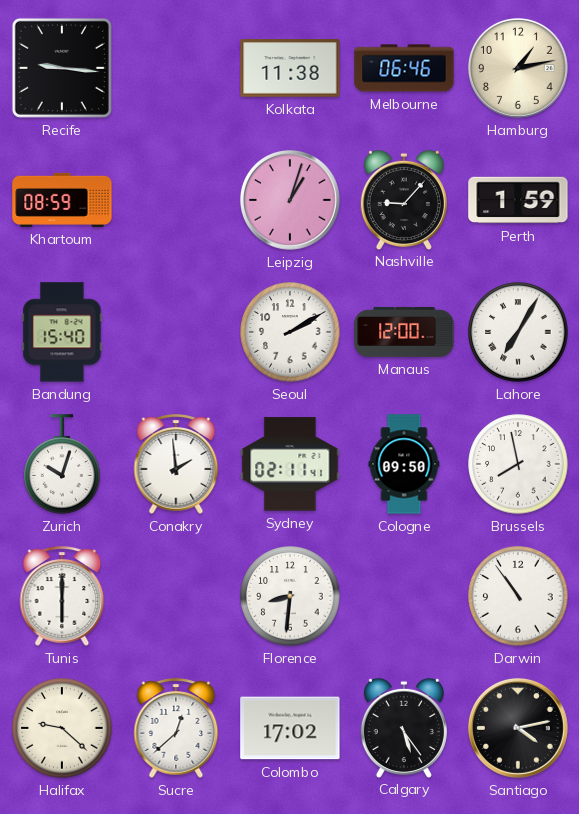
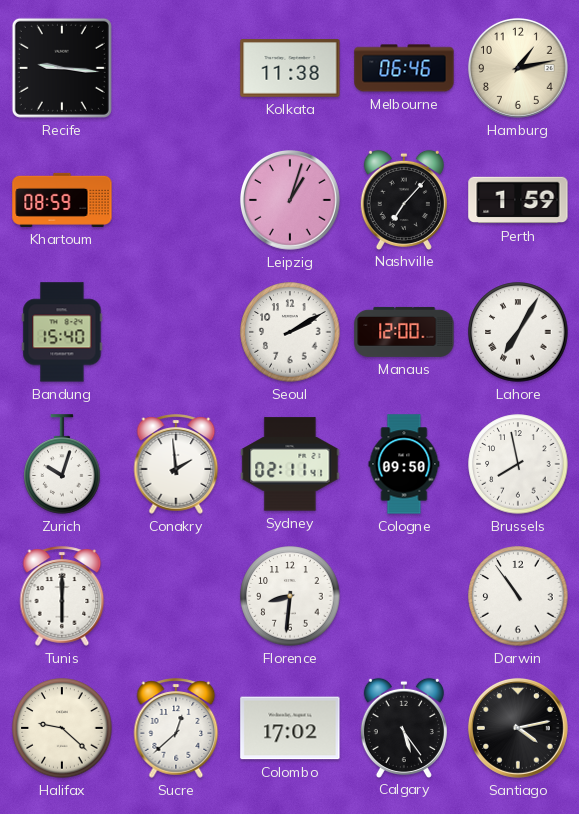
Nashville: 9:07 -> 7:07 (404, 199)
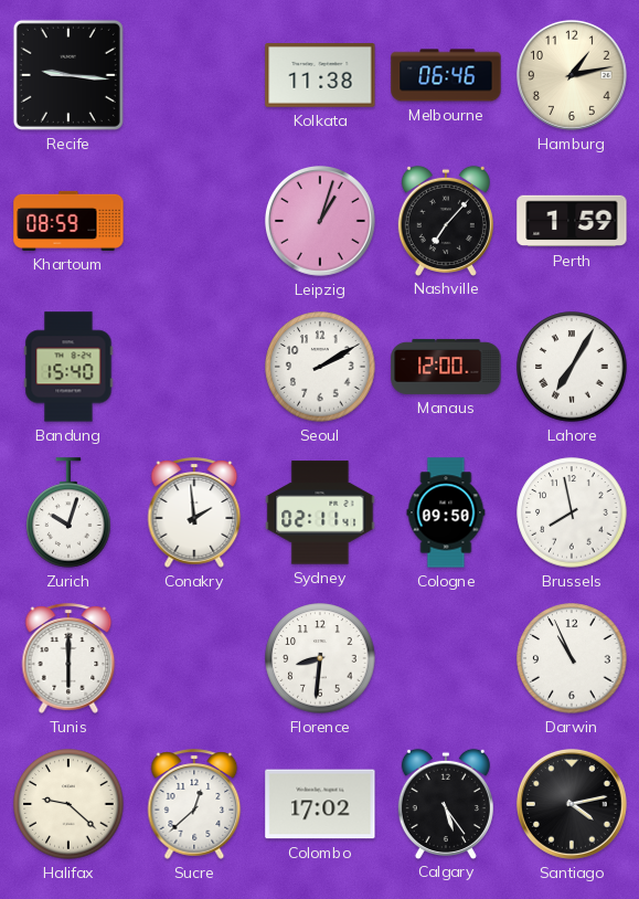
Darwin: 10:54 -> 10:56 (572, 658)
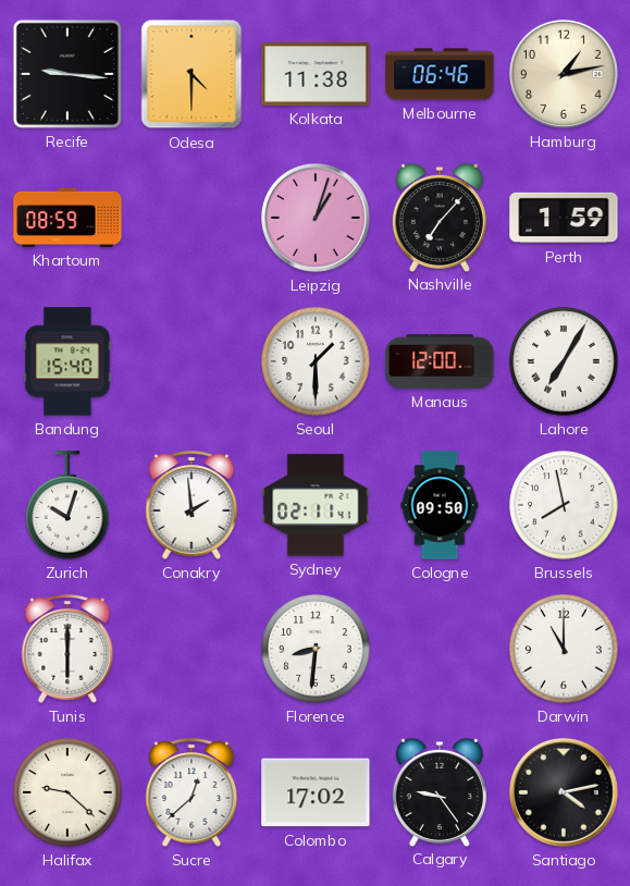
Odesa: none -> 4:30 (192, 74)
Seoul: 2:10 -> 1:30 (316, 361)
Darwin: 10:56 -> 11:00 (564, 649)
Calgary: 5:24 -> 9:24 (440, 791)
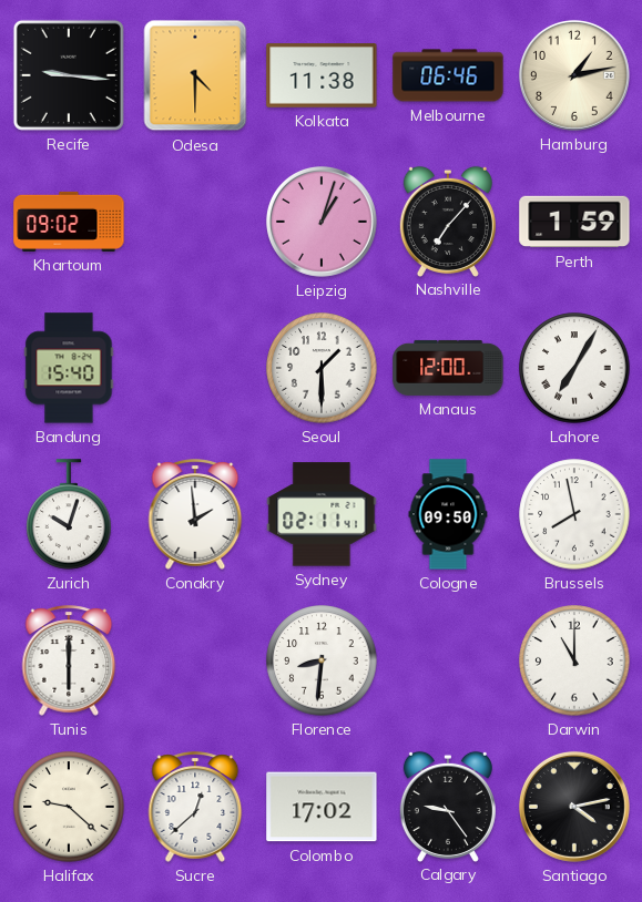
Khartoum: 08:59 -> 09:02 (69, 222)
